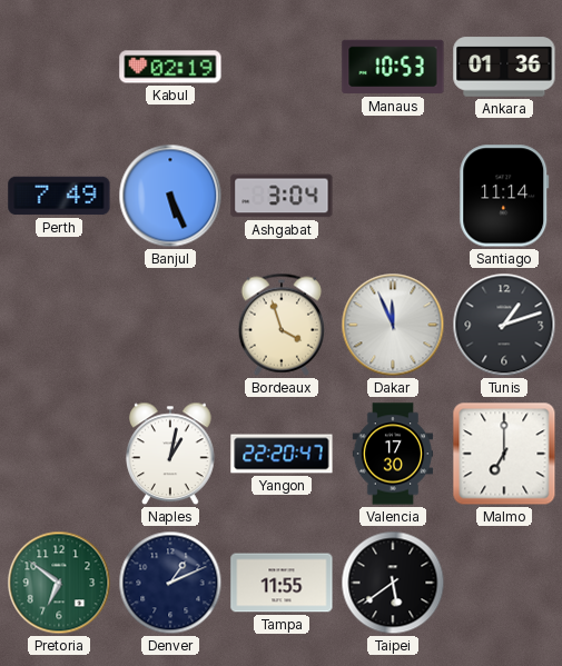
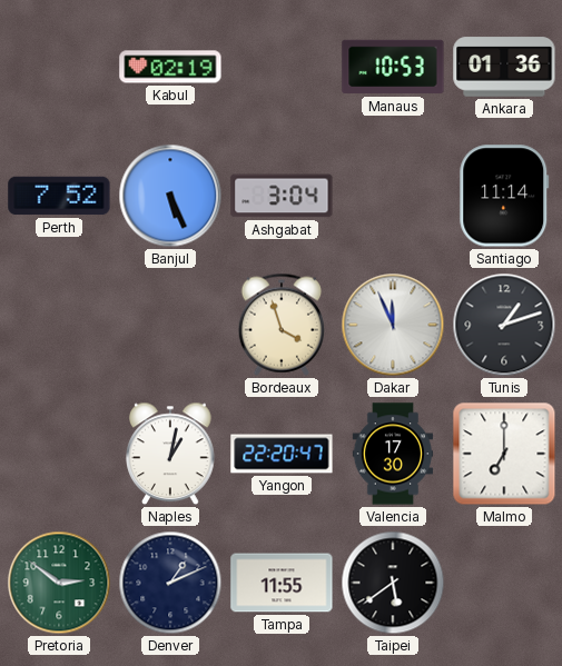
Perth: 7:49 -> 7:52 (59, 196)
Pretoria: 6:51 -> 2:51 (59, 583)
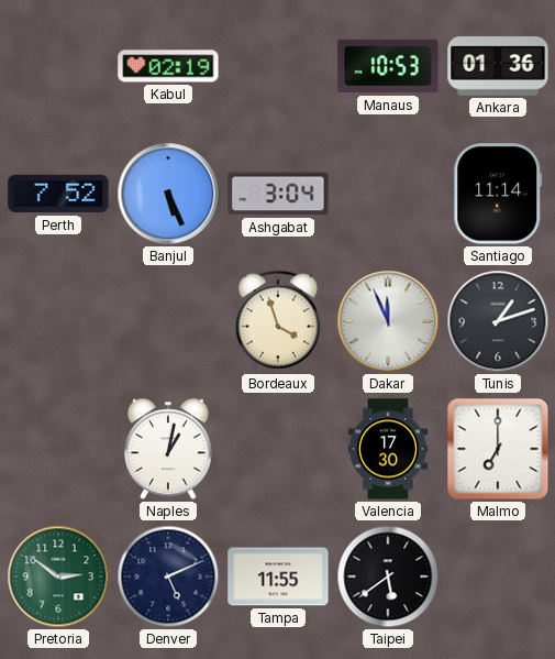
Yangon: 22:20 -> none (282, 454)
Denver: 1:11 -> 5:11 (168, 576)
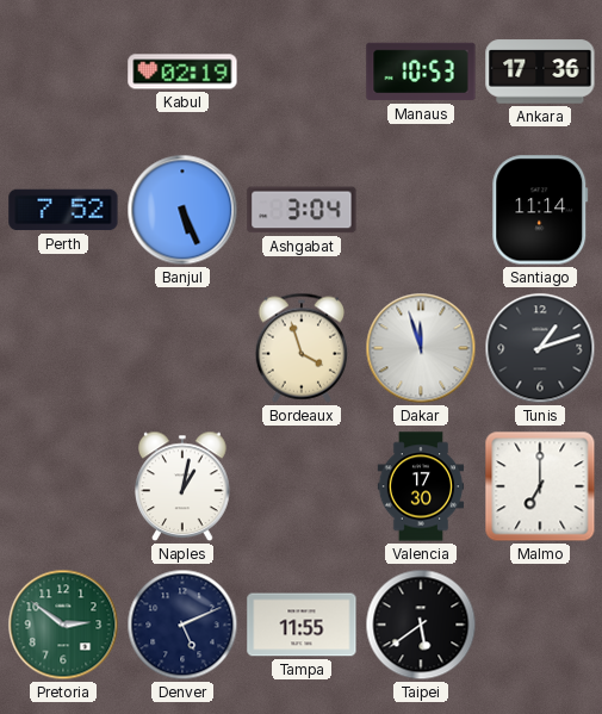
Ankara: 01:36 -> 17:36 (540, 72)
Dakar: 11:56 -> 11:57 (421, 348)
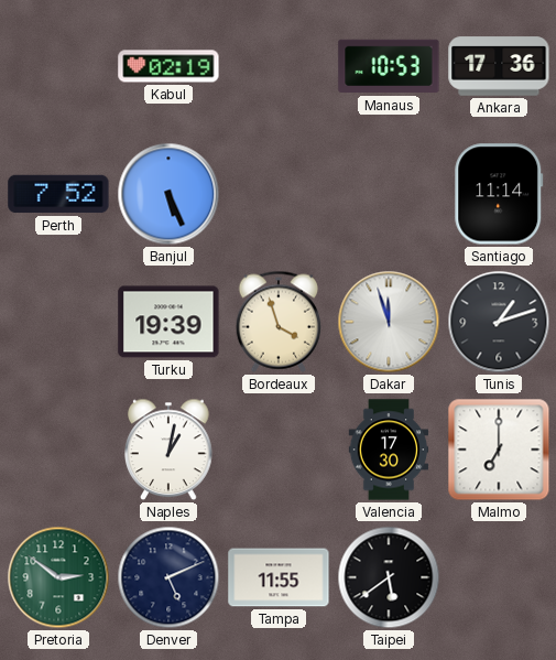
Ashgabat: 3:04 -> none (302, 210)
Turku: none -> 19:39 (168, 322)
